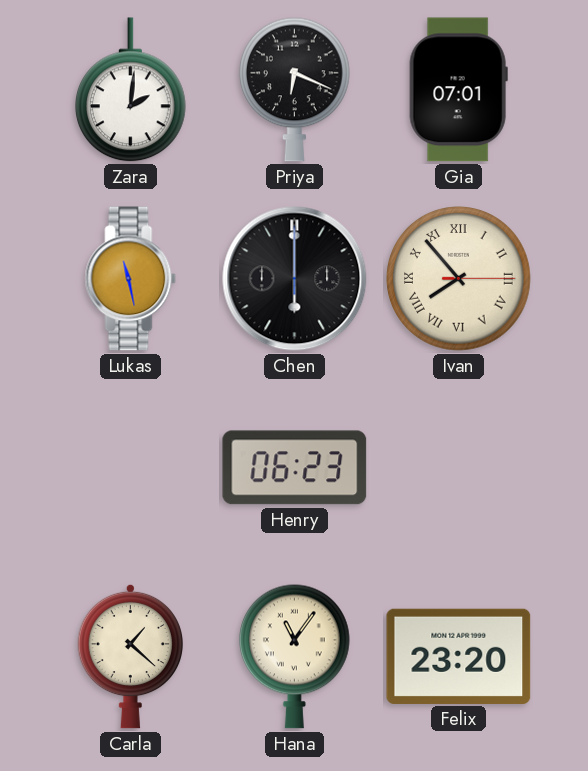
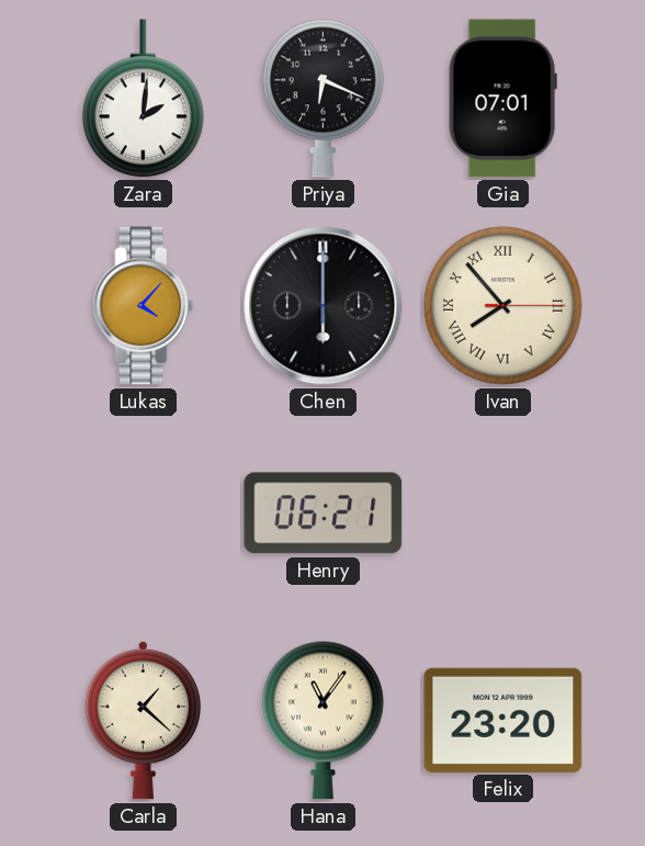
Lukas: 11:28 -> 4:07 (144, 306)
Henry: 06:23 -> 06:21 (324, 514)
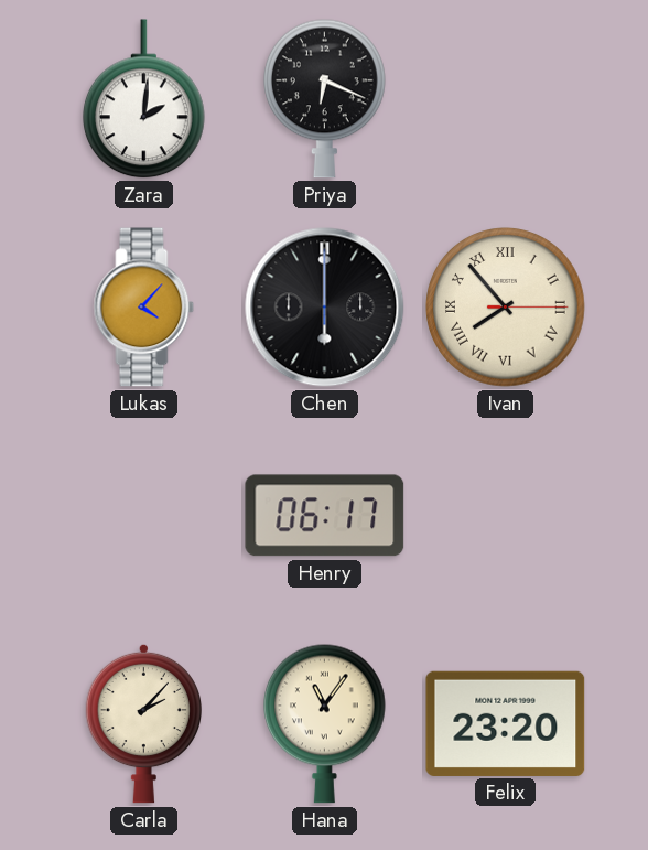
Gia: 07:01 -> none (502, 99)
Henry: 06:21 -> 06:17 (325, 516)
Carla: 1:22 -> 2:07 (143, 723)
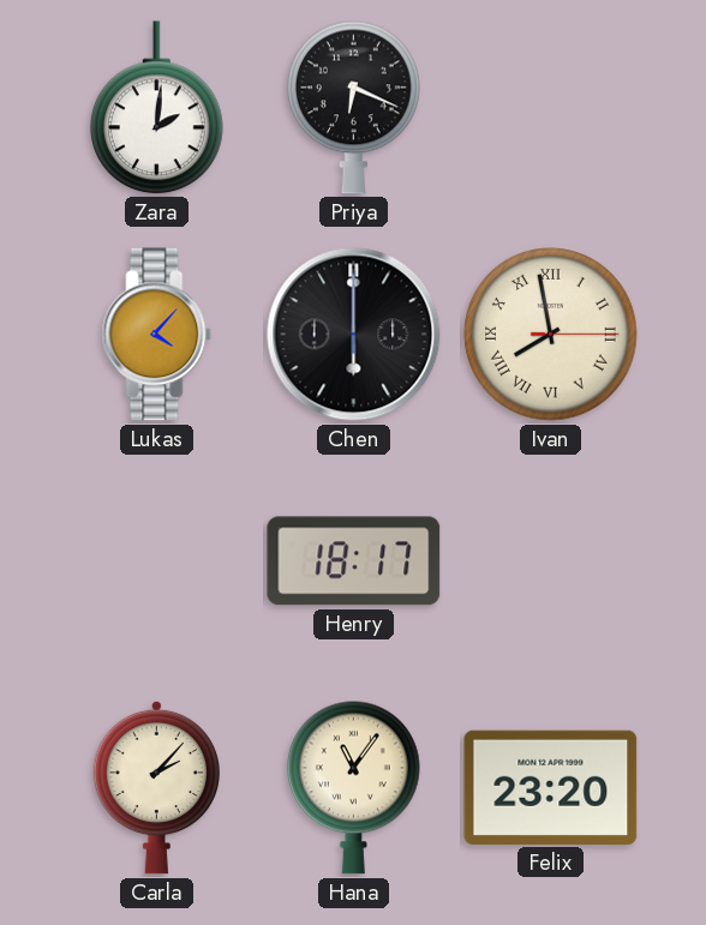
Ivan: 7:53 -> 7:58 (551, 335)
Henry: 06:17 -> 18:17 (354, 561)
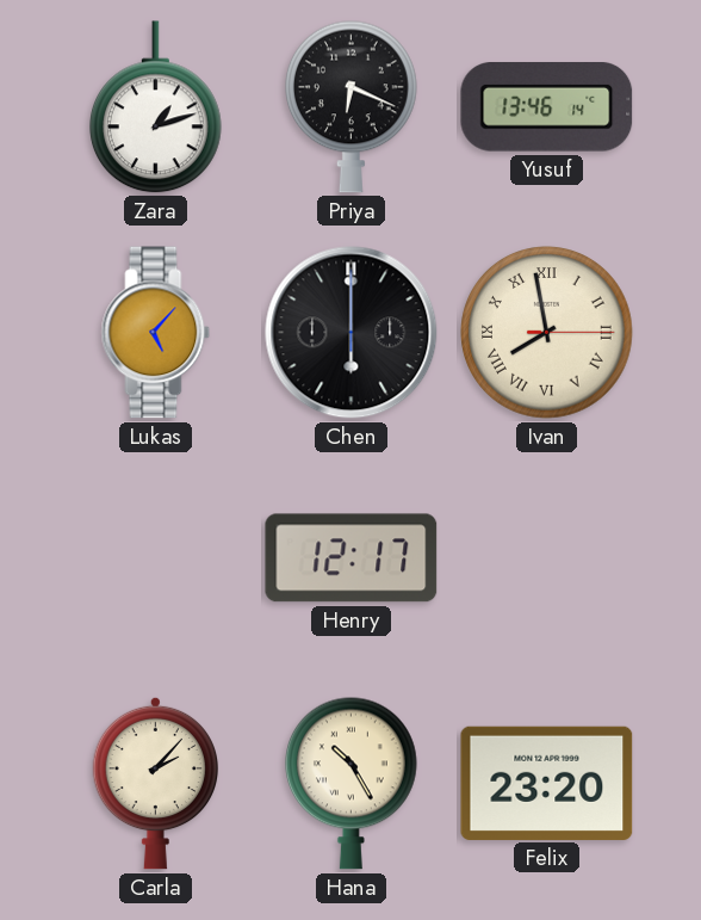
Zara: 2:01 -> 1:12 (156, 107)
Yusuf: none -> 13:46 (547, 107)
Lukas: 4:07 -> 5:07 (156, 333)
Henry: 18:17 -> 12:17 (352, 558)
Hana: 11:06 -> 10:25 (352, 783)
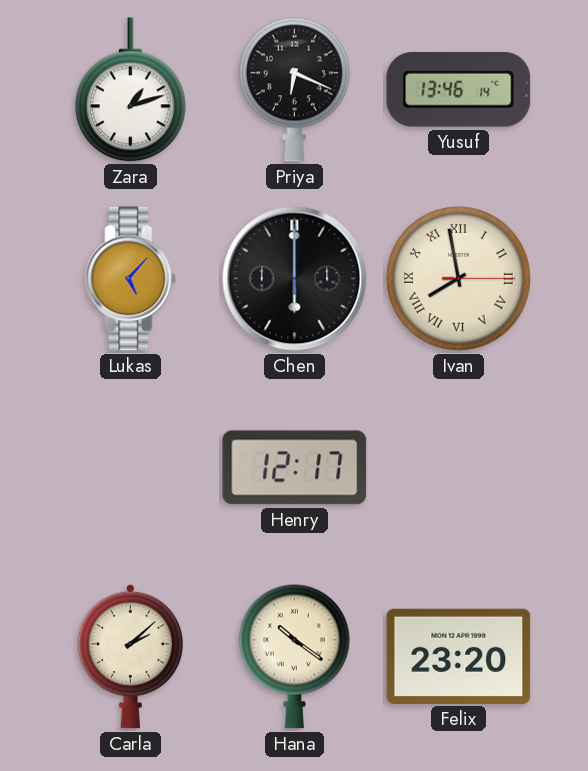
Carla: 2:07 -> 2:08 (130, 656)
Hana: 10:25 -> 10:21 (295, 656)
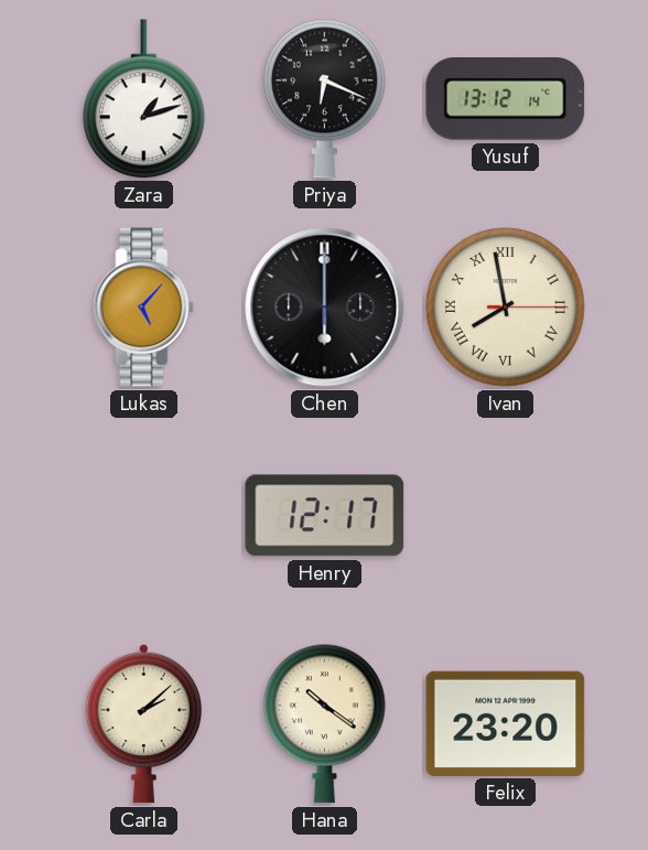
Yusuf: 13:46 -> 13:12 (506, 99)
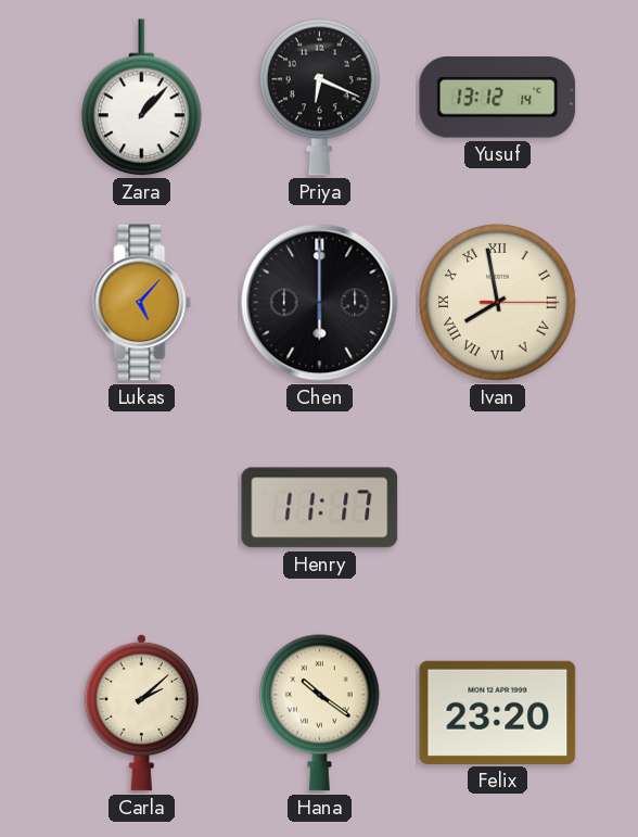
Zara: 1:12 -> 1:07 (142, 98)
Henry: 12:17 -> 11:17 (320, 508)
